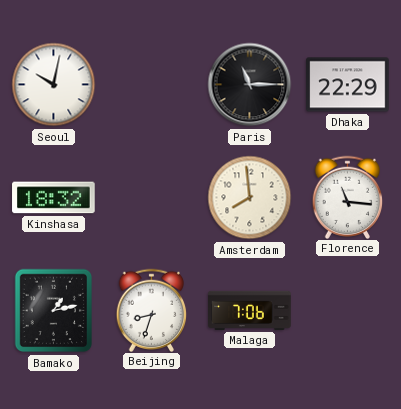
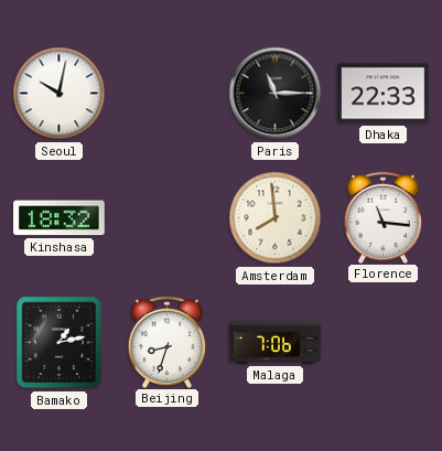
Dhaka: 22:29 -> 22:33 (384, 94)
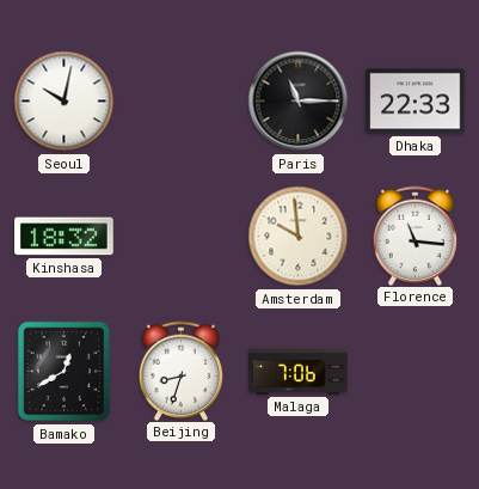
Amsterdam: 7:59 -> 9:59 (299, 237)
Bamako: 1:13 -> 12:40 (65, 372)
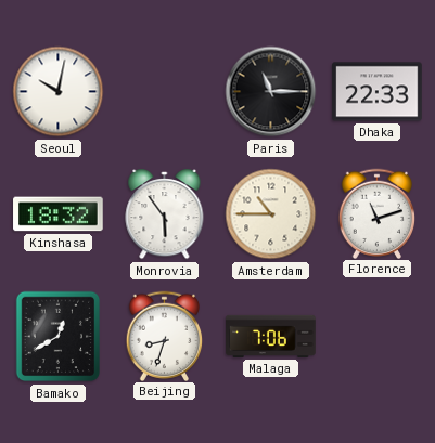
Monrovia: none -> 5:54 (165, 216)
Amsterdam: 9:59 -> 10:45 (271, 214)
Florence: 11:16 -> 11:12 (378, 213)
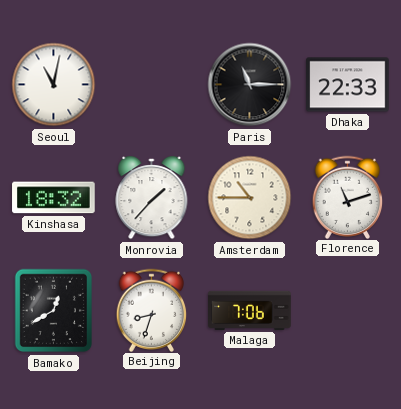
Seoul: 10:02 -> 11:02 (54, 85)
Monrovia: 5:54 -> 1:37 (152, 199)
